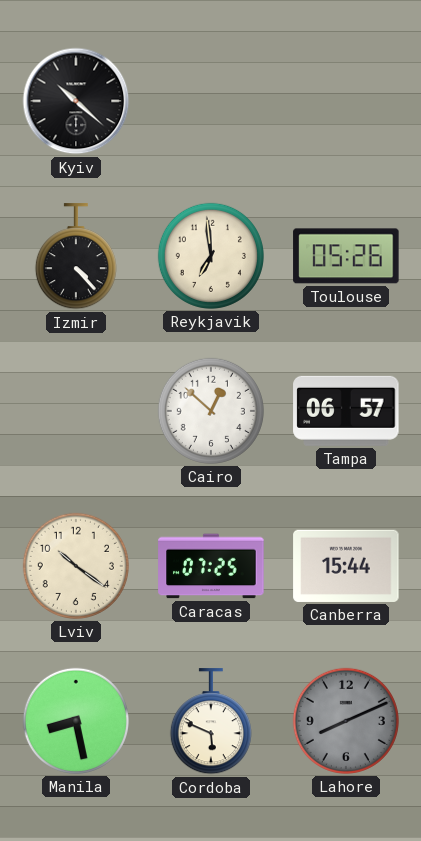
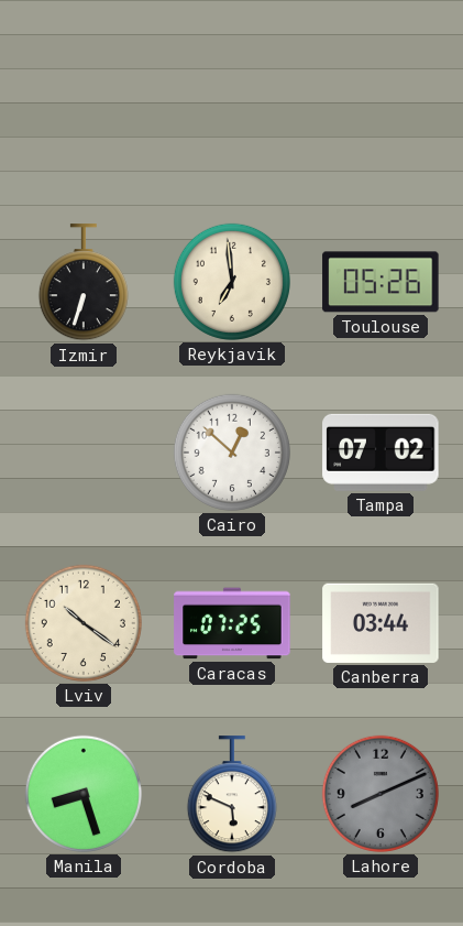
Kyiv: 10:22 -> none (76, 101)
Izmir: 4:23 -> 6:33 (84, 283)
Tampa: 06:57 -> 07:02 (381, 453)
Canberra: 15:44 -> 03:44 (381, 623)
Manila: 8:28 -> 8:27 (84, 794)
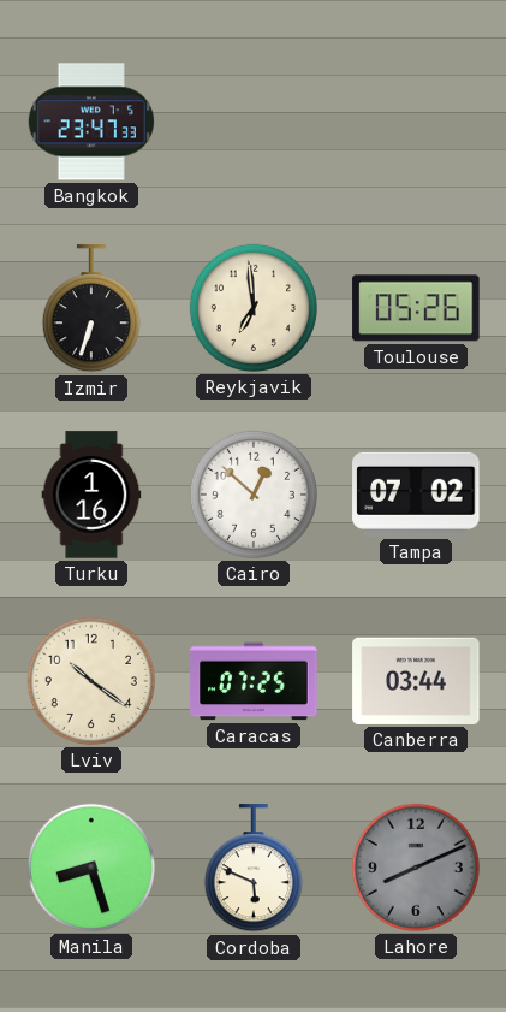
Bangkok: none -> 23:47 (91, 122)
Turku: none -> 1:16 (91, 495)
